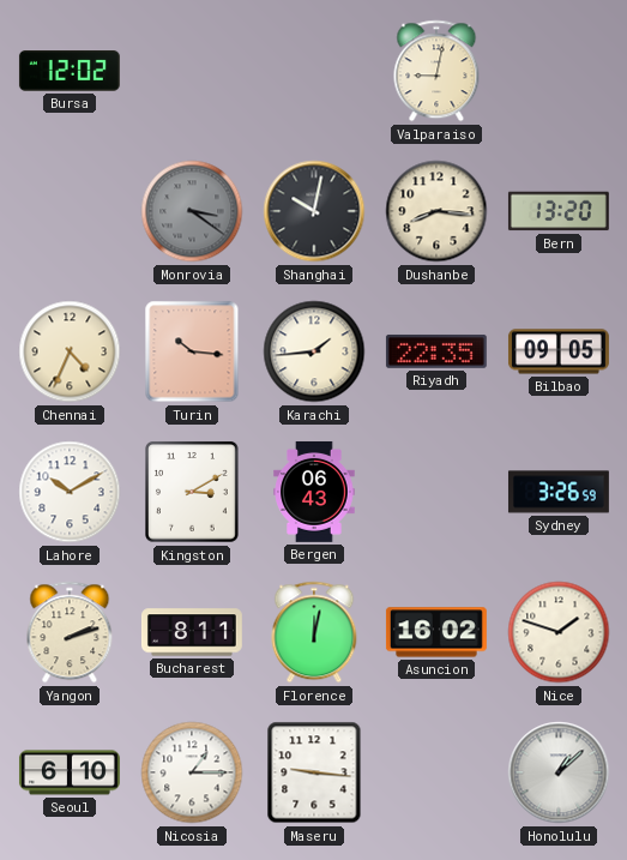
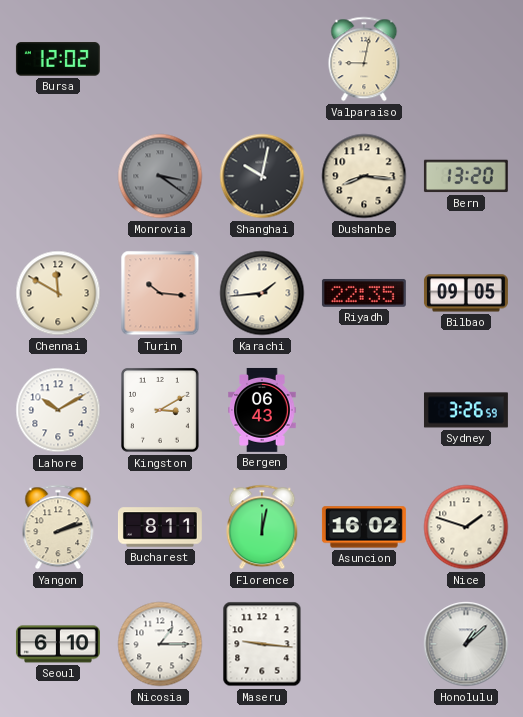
Chennai: 4:34 -> 11:50 (58, 293)
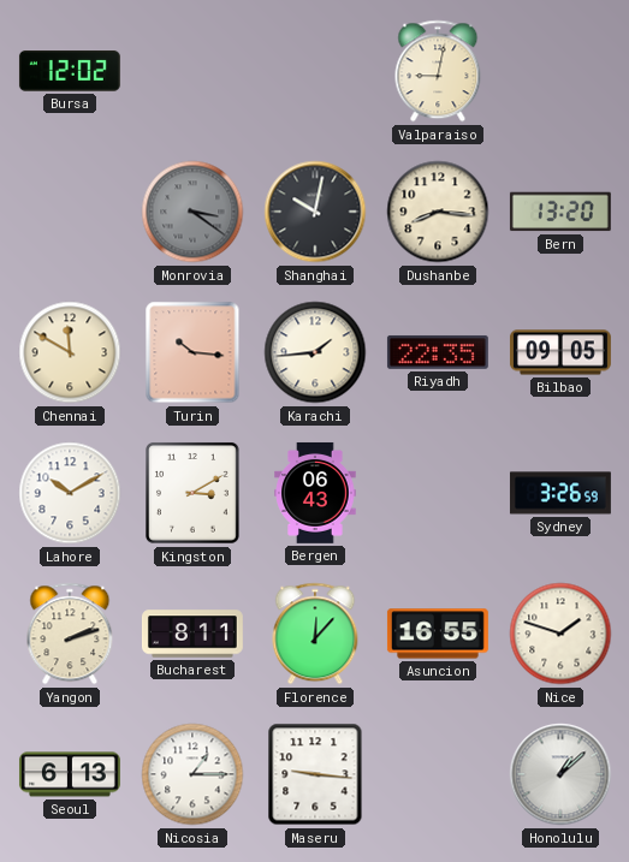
Florence: 12:02 -> 12:07 (315, 634)
Asuncion: 16:02 -> 16:55 (438, 634)
Seoul: 6:10 -> 6:13 (70, 774)
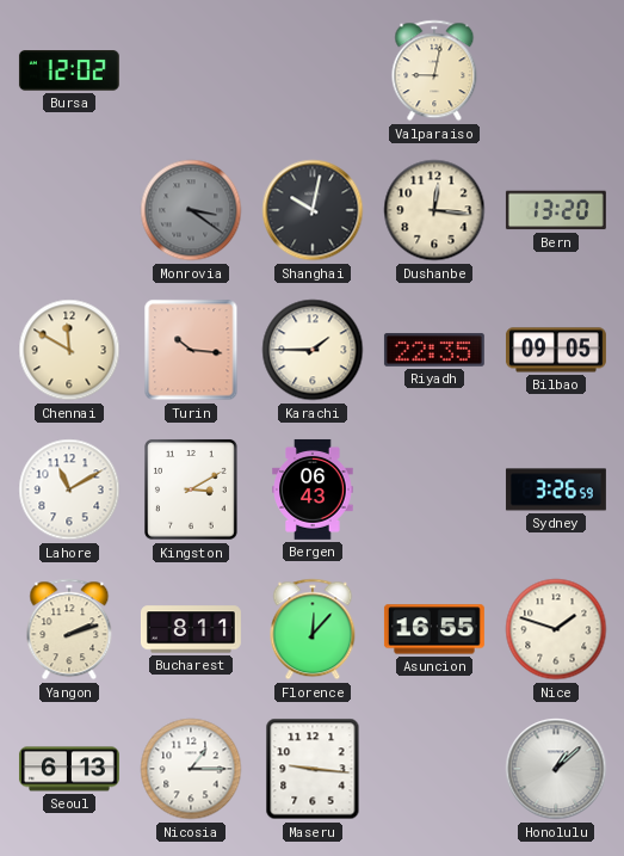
Dushanbe: 8:16 -> 12:16 (434, 210)
Karachi: 1:44 -> 1:45 (313, 350)
Lahore: 10:10 -> 11:10 (69, 489)
